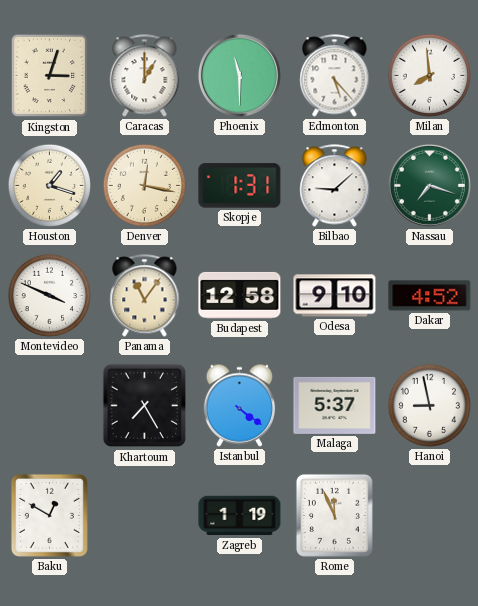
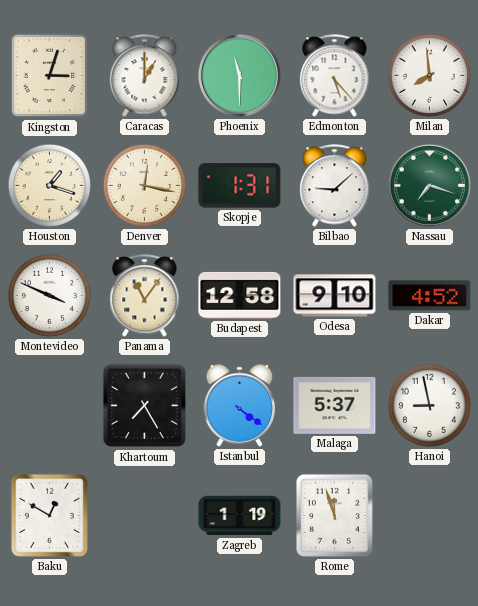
Rome: 11:56 -> 11:57 (334, 515)
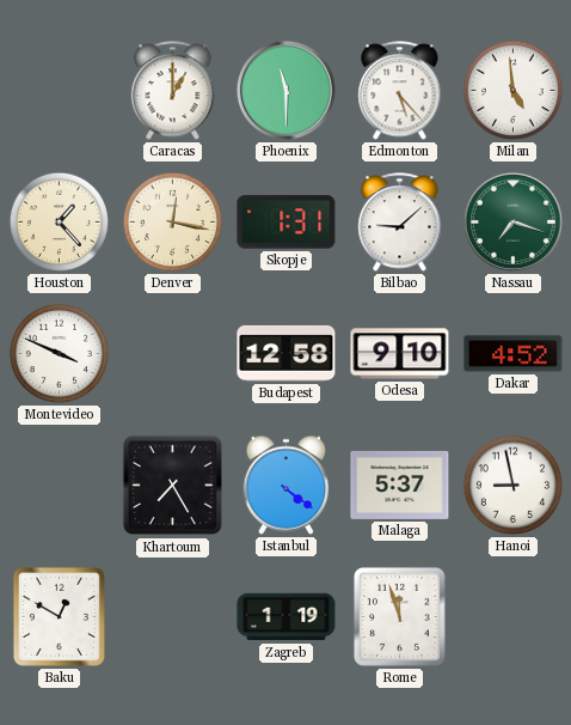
Kingston: 3:03 -> none (50, 76)
Milan: 7:59 -> 4:59 (512, 90)
Houston: 1:18 -> 1:23 (59, 221)
Panama: 11:06 -> none (145, 296)
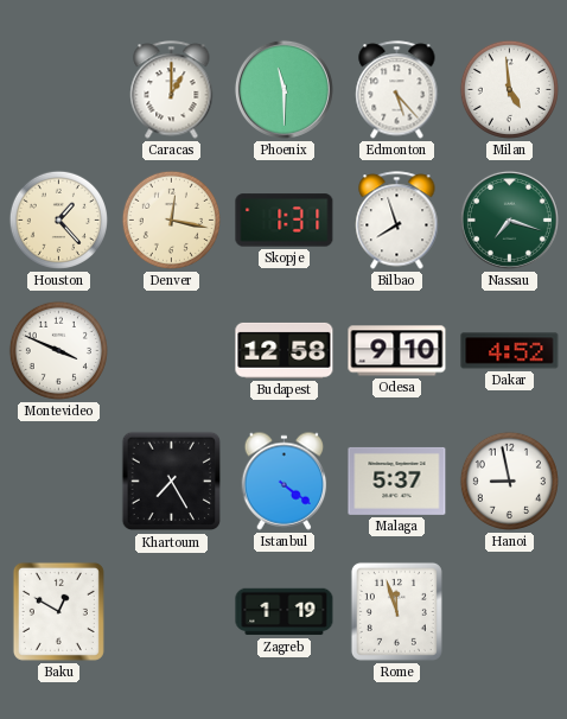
Bilbao: 9:08 -> 7:57 (397, 221)
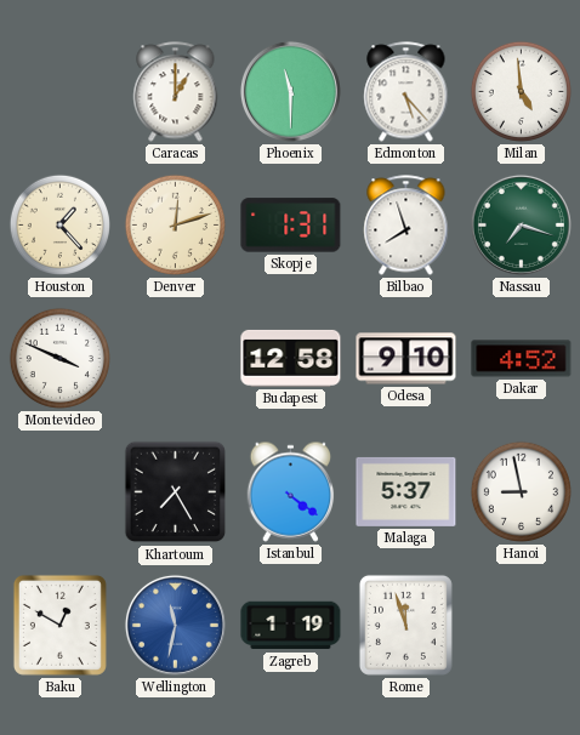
Denver: 12:17 -> 12:12 (175, 224)
Wellington: none -> 11:32 (175, 625)
